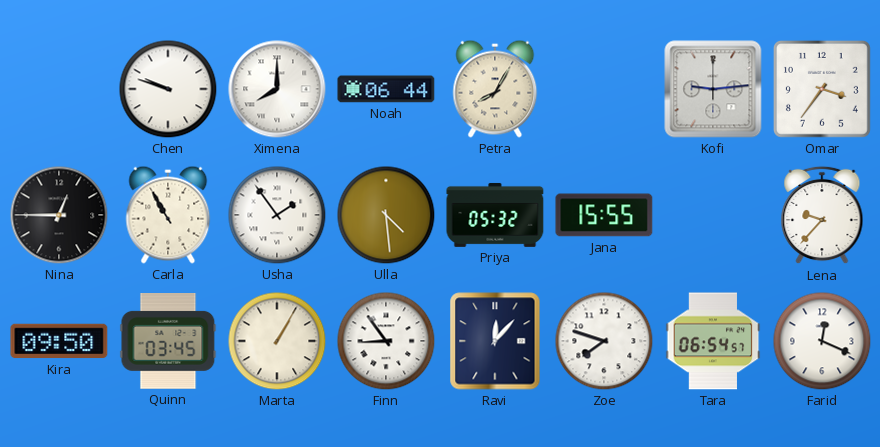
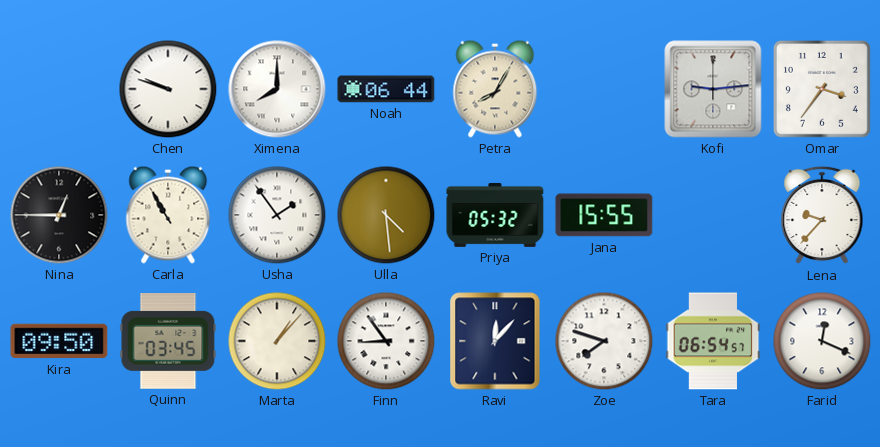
Marta: 1:05 -> 1:07 (277, 341)
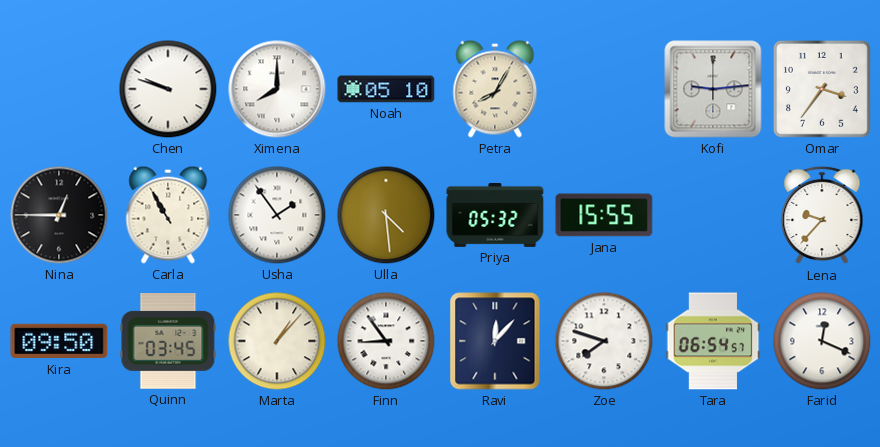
Noah: 06:44 -> 05:10 (386, 89)
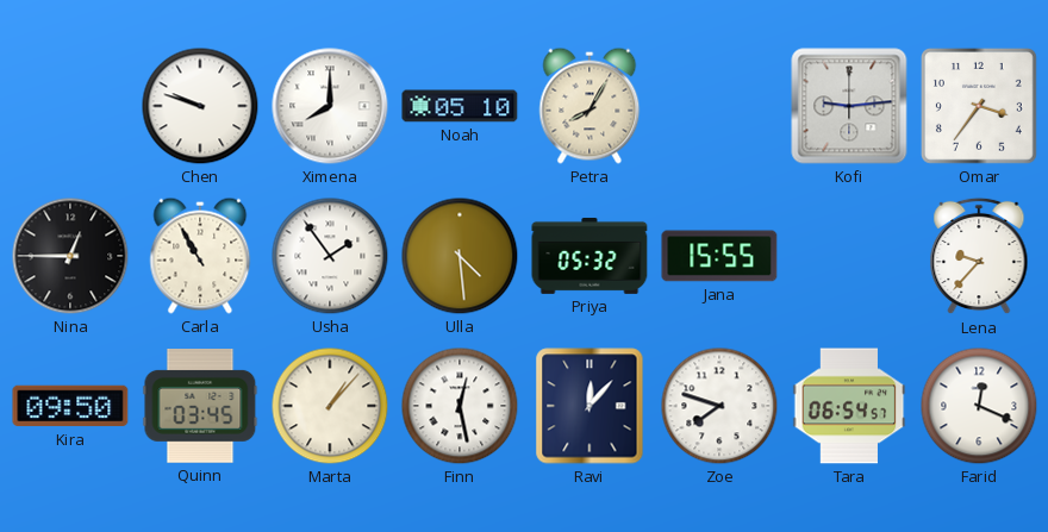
Finn: 8:54 -> 12:28 (460, 406)
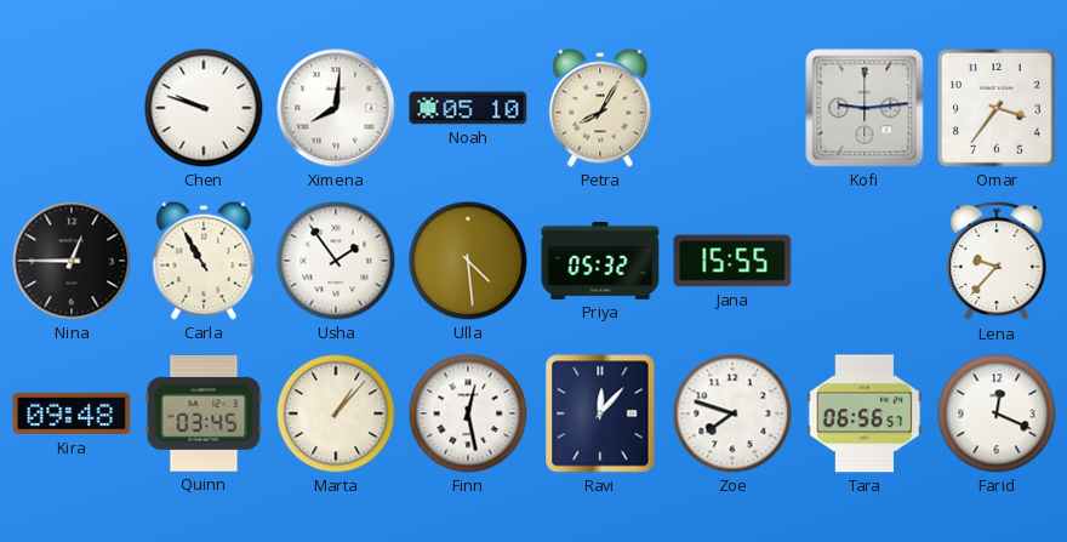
Ximena: 8:00 -> 8:01 (336, 108)
Kira: 09:50 -> 09:48 (72, 413)
Tara: 06:54 -> 06:56 (865, 413)
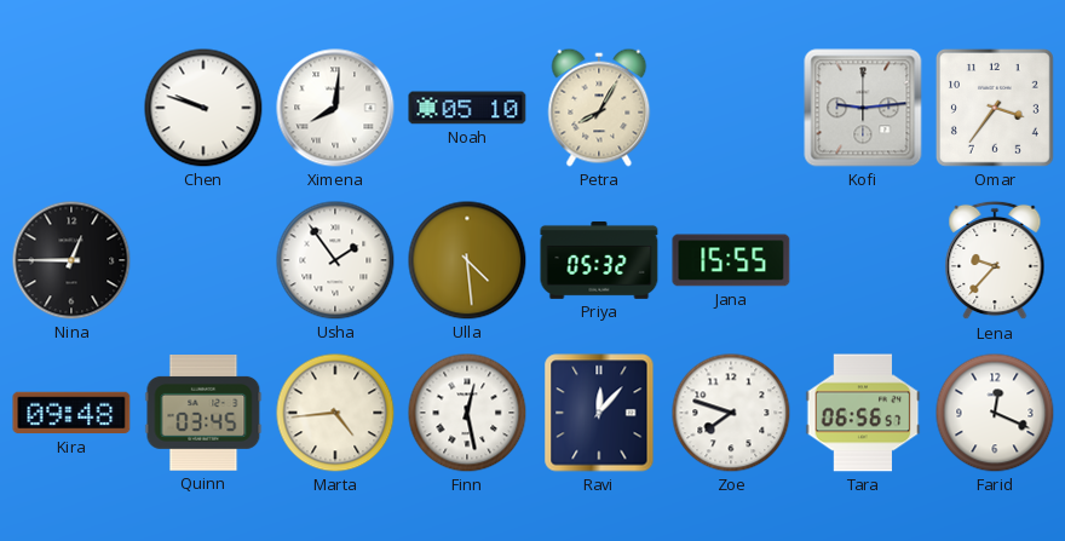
Carla: 10:55 -> none (204, 261)
Marta: 1:07 -> 4:44 (335, 413)
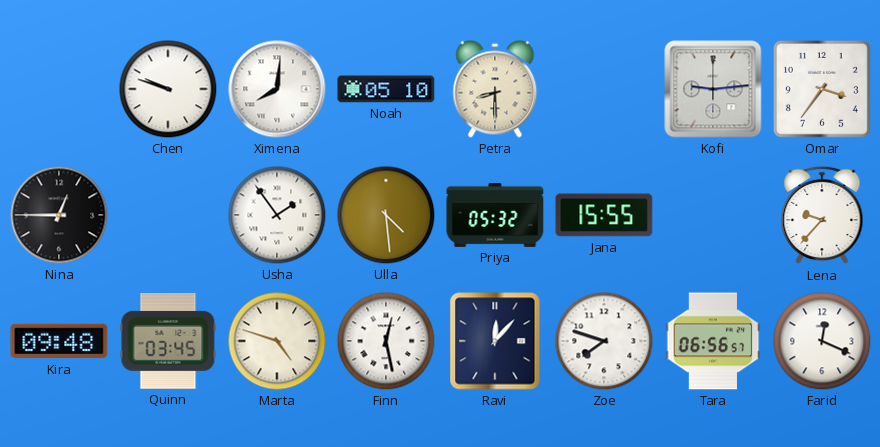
Petra: 8:05 -> 8:30 (495, 89)
Marta: 4:44 -> 4:48 (277, 341)
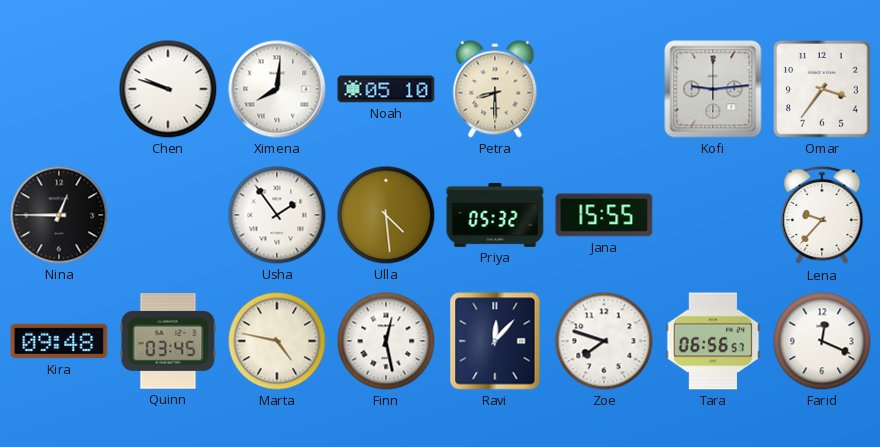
Marta: 4:48 -> 4:47 (277, 341)
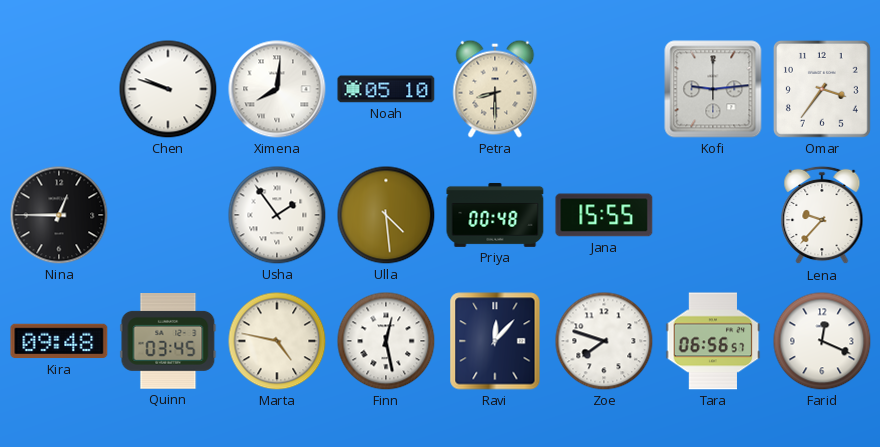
Priya: 05:32 -> 00:48 (495, 215)
